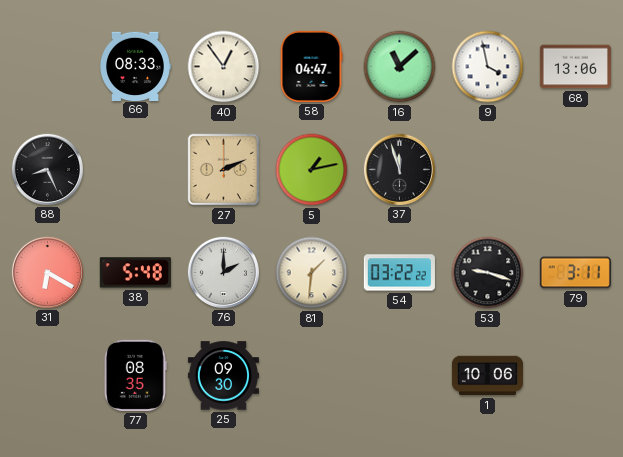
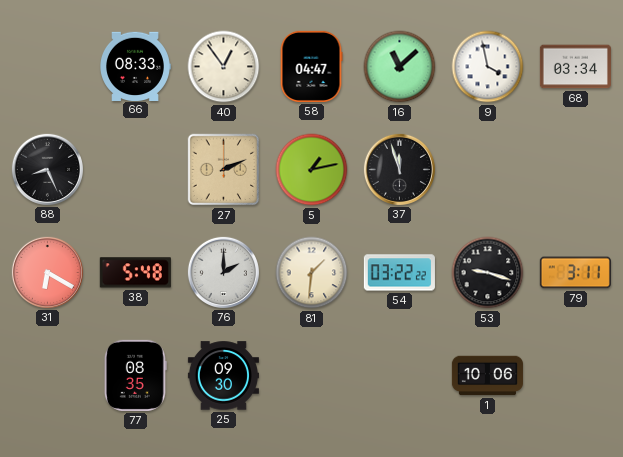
68: 13:06 -> 03:34 (575, 67)
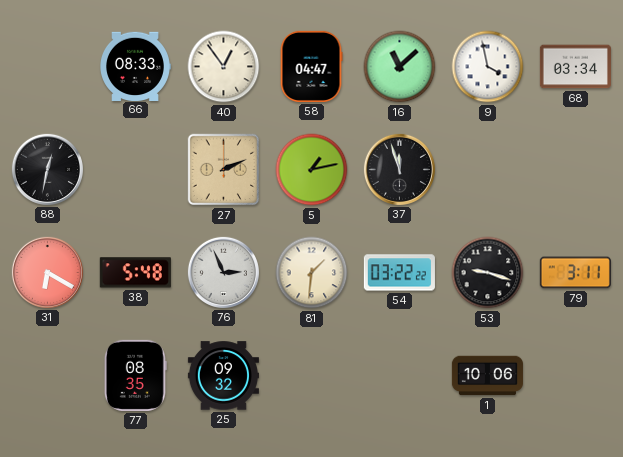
88: 8:26 -> 12:32 (47, 169)
76: 2:00 -> 2:56 (223, 272)
25: 09:30 -> 09:32 (223, 376)
